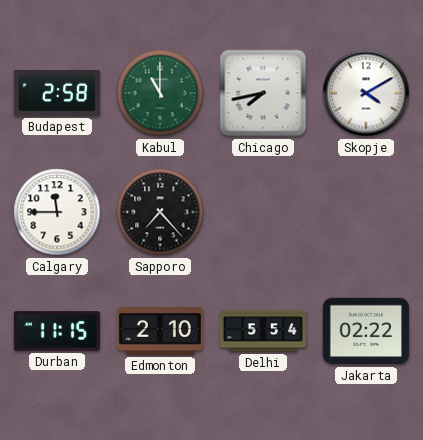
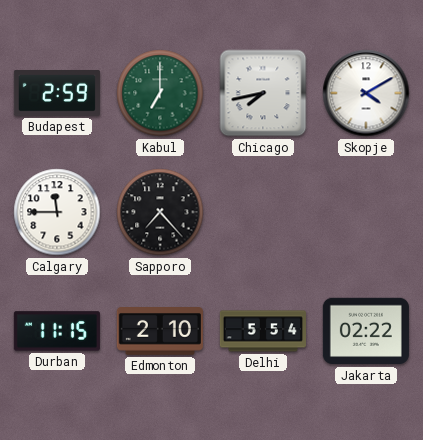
Budapest: 2:58 -> 2:59 (57, 94)
Kabul: 11:00 -> 7:00 (160, 93)
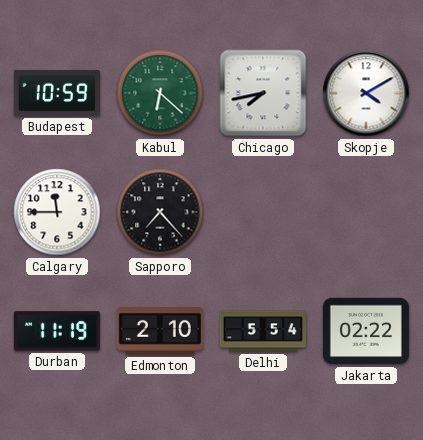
Budapest: 2:59 -> 10:59 (57, 94)
Kabul: 7:00 -> 6:22 (160, 93)
Durban: 11:15 -> 11:19 (57, 331)
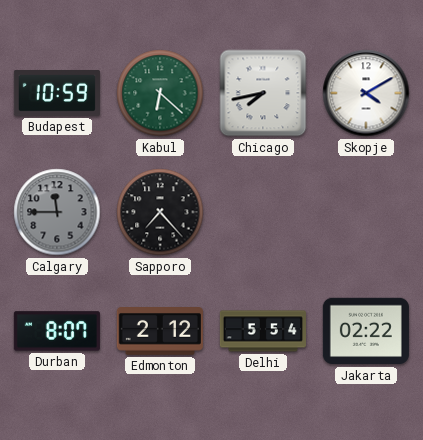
Calgary dial: white -> grey (57, 212)
Durban: 11:19 -> 8:07 (57, 331)
Edmonton: 2:10 -> 2:12 (160, 332)
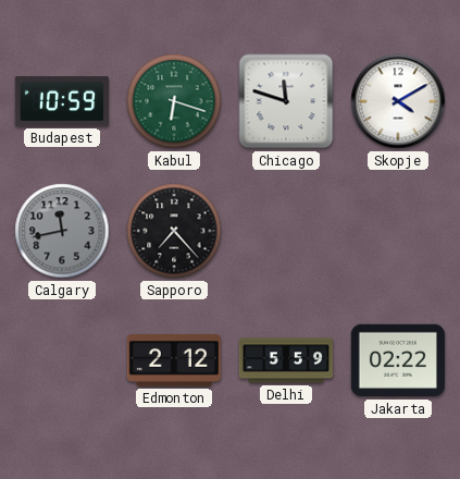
Kabul: 6:22 -> 6:18 (174, 101)
Chicago: 7:43 -> 11:48 (286, 101)
Calgary: 11:45 -> 11:43 (62, 231)
Durban: 8:07 -> none (57, 331)
Delhi: 5:54 -> 5:59 (286, 360)
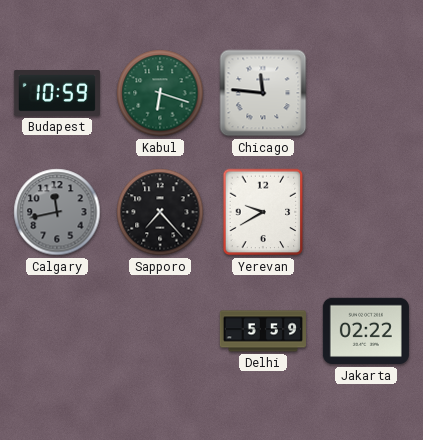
Chicago: 11:48 -> 11:46 (263, 93)
Skopje: 4:10 -> none (398, 101)
Yerevan: none -> 9:40 (263, 212)
Edmonton: 2:12 -> none (174, 361)
